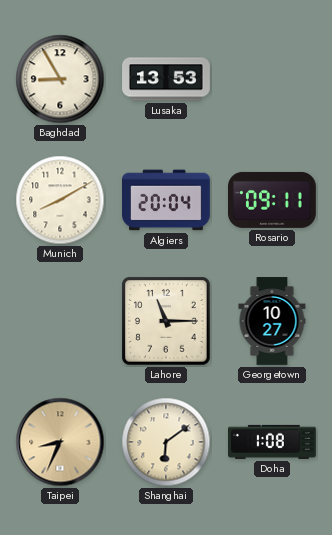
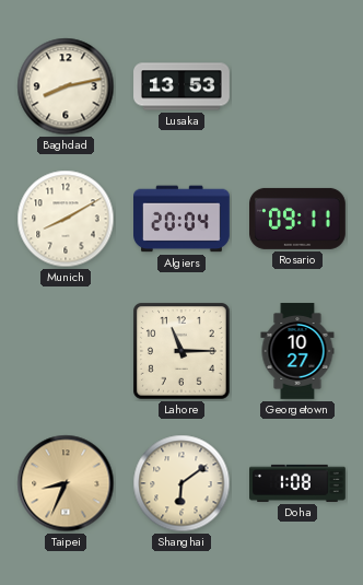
Baghdad: 8:55 -> 8:13 (66, 86)
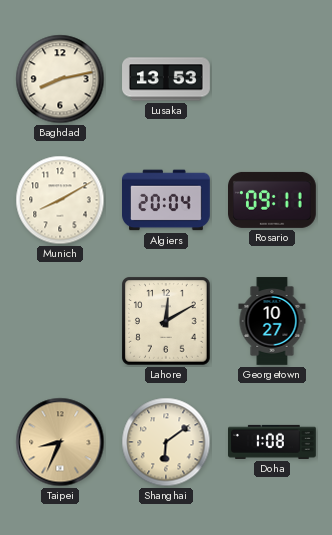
Lahore: 11:15 -> 12:10 (167, 322)
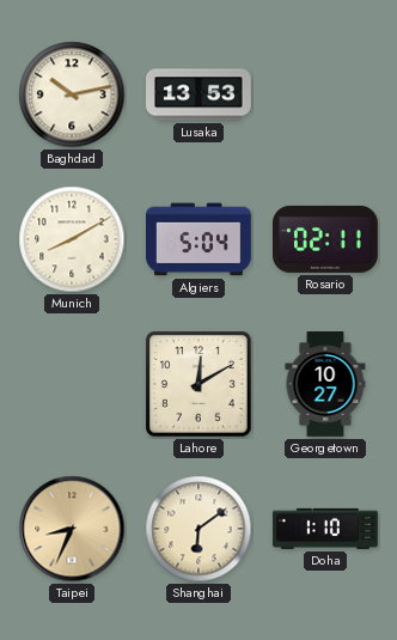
Baghdad: 8:13 -> 10:13 (72, 95)
Algiers: 20:04 -> 5:04 (200, 239)
Rosario: 09:11 -> 02:11 (326, 239)
Doha: 1:08 -> 1:10 (326, 529)
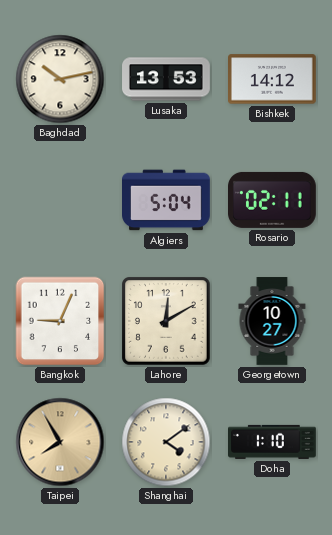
Bishkek: none -> 14:12 (273, 79)
Munich: 8:10 -> none (72, 239)
Bangkok: none -> 9:04 (60, 321)
Taipei: 8:34 -> 7:55 (60, 442)
Shanghai: 6:09 -> 4:09 (166, 442)
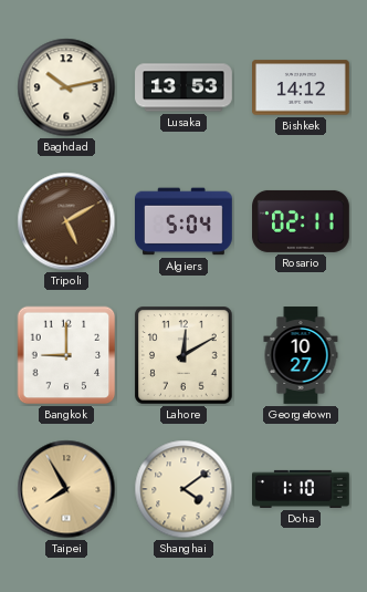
Tripoli: none -> 5:10 (66, 221)
Bangkok: 9:04 -> 9:00 (66, 355)
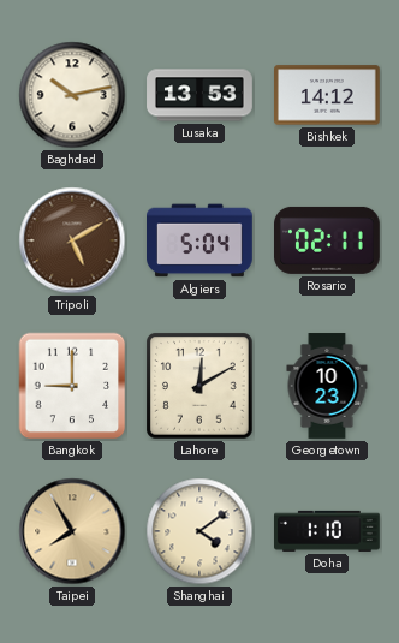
Georgetown: 10:27 -> 10:23 (327, 386)
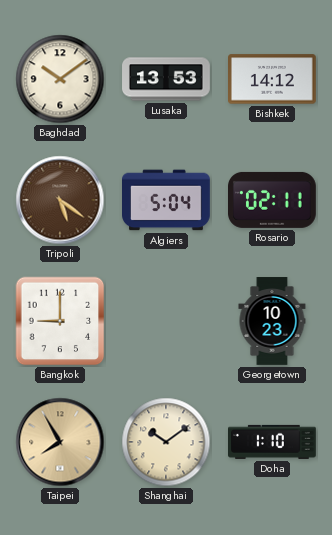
Baghdad: 10:13 -> 10:09 (60, 79)
Tripoli: 5:10 -> 5:21 (60, 200)
Lahore: 12:10 -> none (201, 387)
Shanghai: 4:09 -> 10:09 (166, 442)
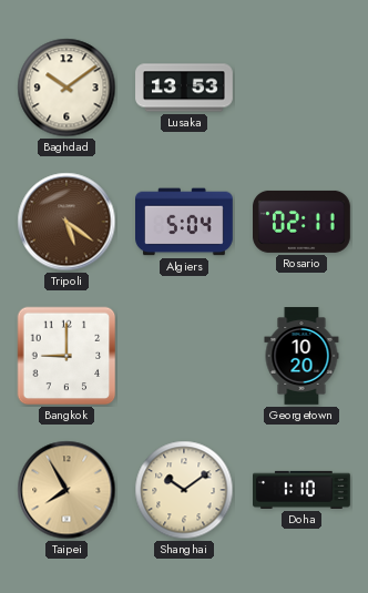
Bishkek: 14:12 -> none (273, 79)
Georgetown: 10:23 -> 10:20 (301, 356)
